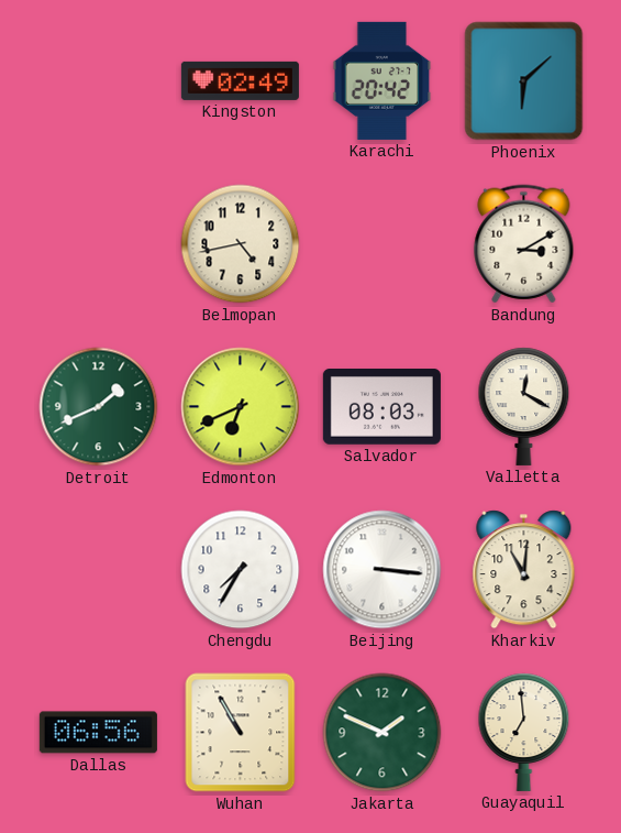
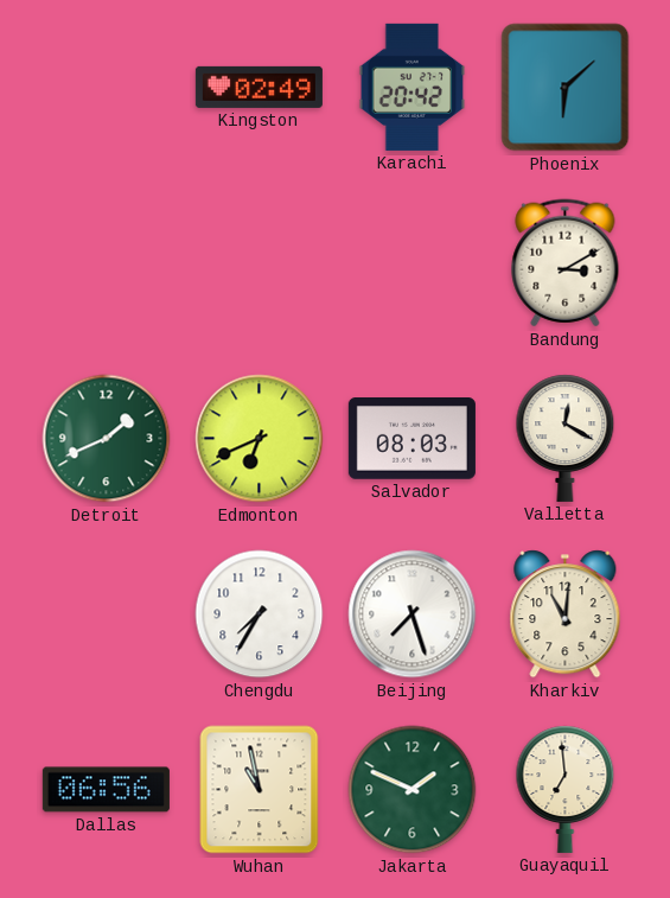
Belmopan: 4:43 -> none (241, 244)
Beijing: 3:16 -> 7:27 (413, 614)
Wuhan: 10:55 -> 10:58 (260, 790)
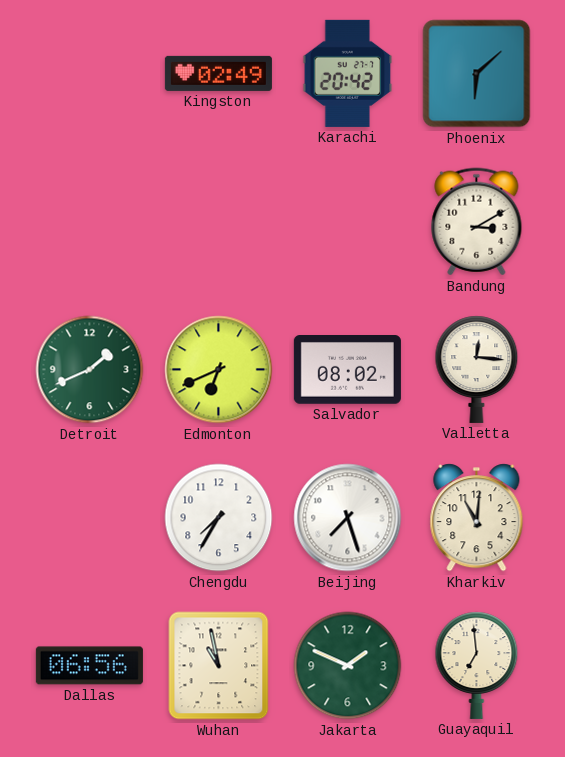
Salvador: 08:03 -> 08:02 (347, 370)
Valletta: 12:20 -> 12:16 (477, 369)
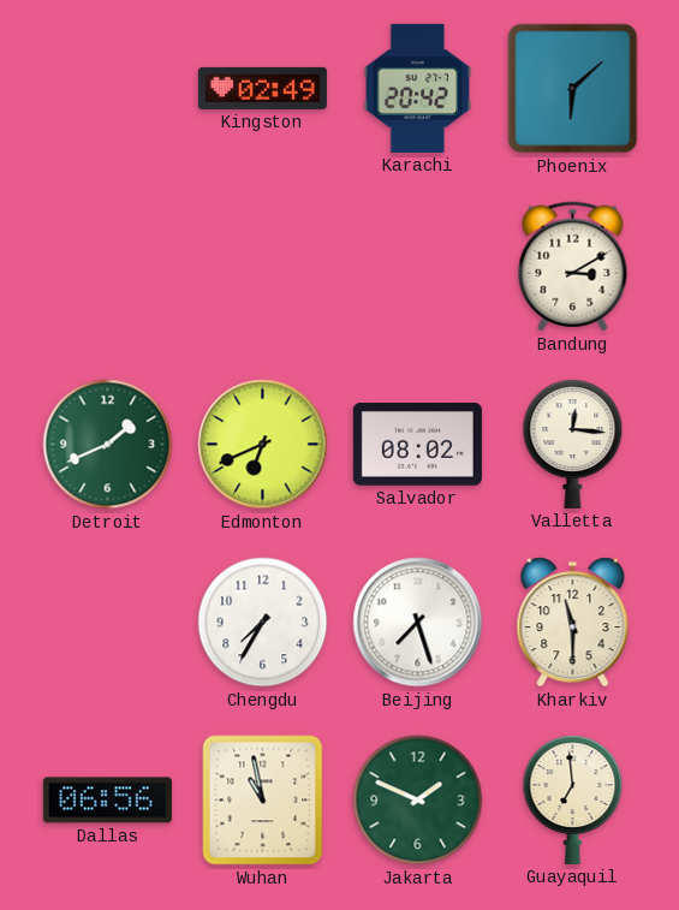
Kharkiv: 11:01 -> 11:30 (573, 623)
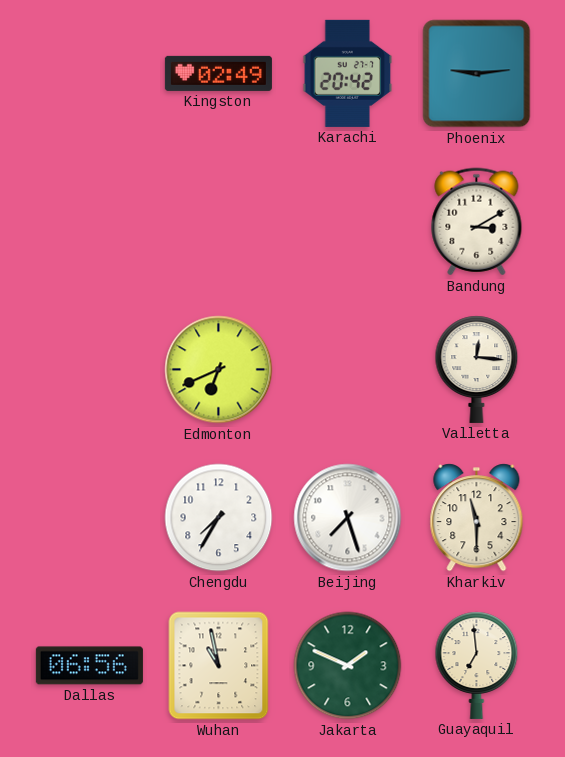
Phoenix: 6:08 -> 9:14 (477, 74)
Detroit: 1:41 -> none (108, 445)
Salvador: 08:02 -> none (417, 445)
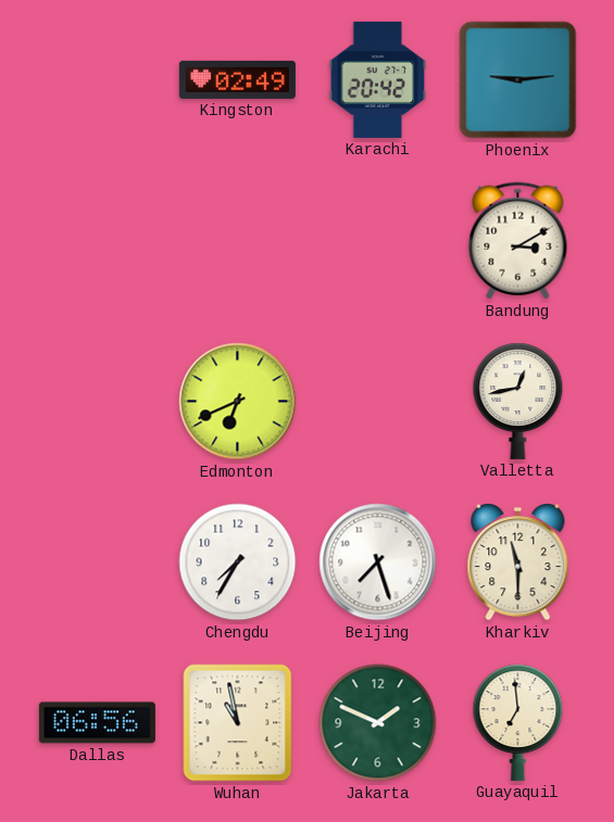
Valletta: 12:16 -> 12:43 (518, 401)
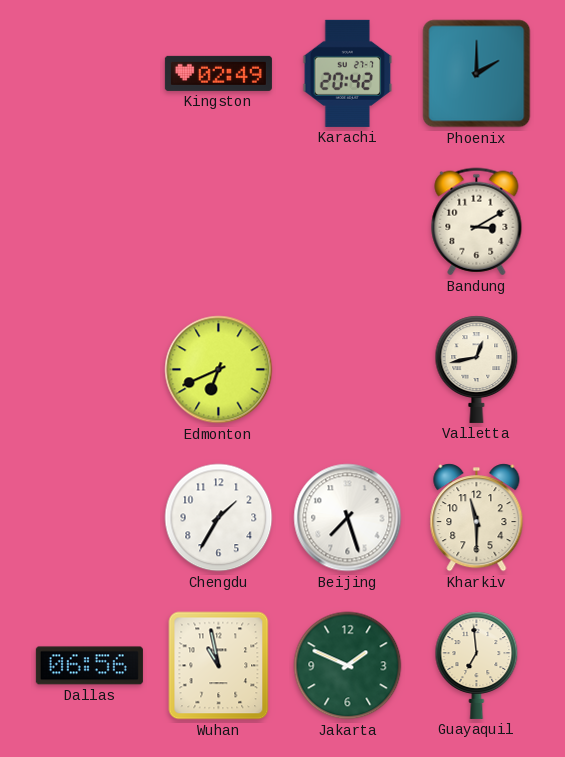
Phoenix: 9:14 -> 2:00 (477, 74)
Chengdu: 7:35 -> 1:35 (219, 518)
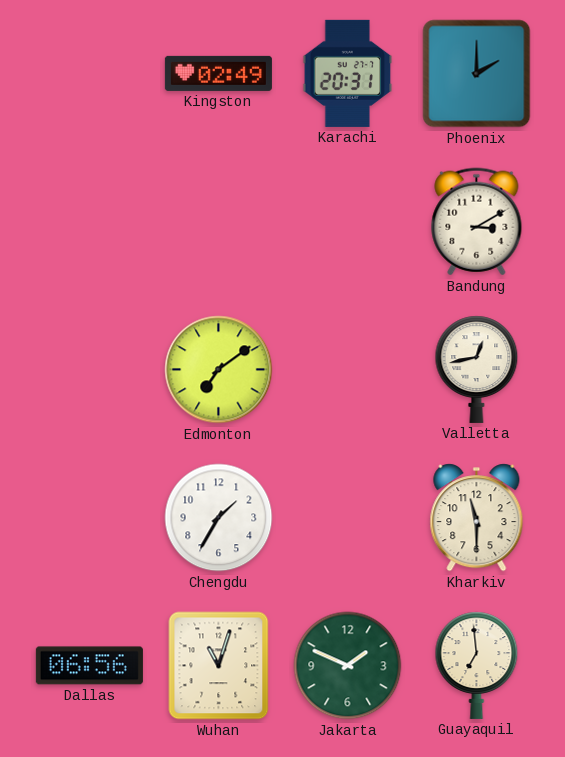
Karachi: 20:42 -> 20:31 (348, 73)
Edmonton: 6:41 -> 7:09 (219, 370)
Beijing: 7:27 -> none (348, 518)
Wuhan: 10:58 -> 11:03 (219, 666)
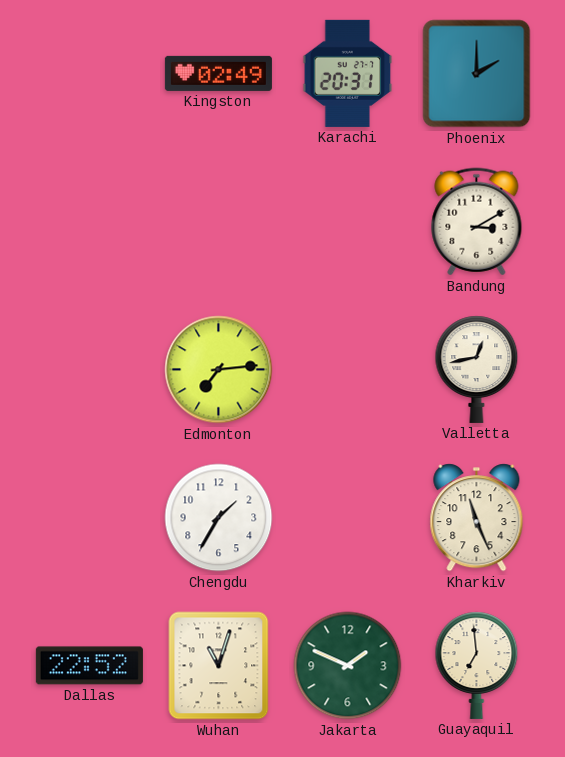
Edmonton: 7:09 -> 7:14 (219, 370)
Kharkiv: 11:30 -> 11:26 (477, 518)
Dallas: 06:56 -> 22:52 (89, 666)
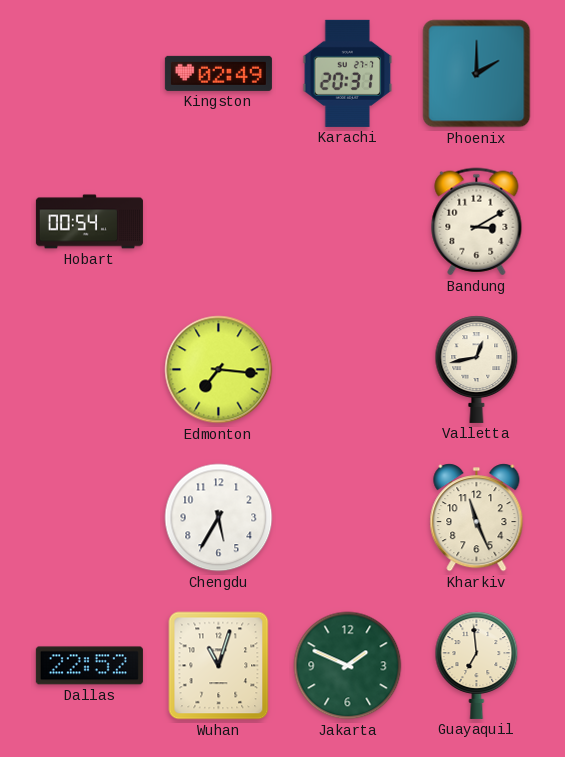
Hobart: none -> 00:54 (89, 222)
Edmonton: 7:14 -> 7:16 (219, 370)
Chengdu: 1:35 -> 5:35 (219, 518)
